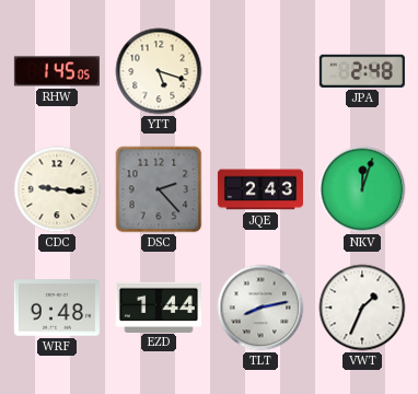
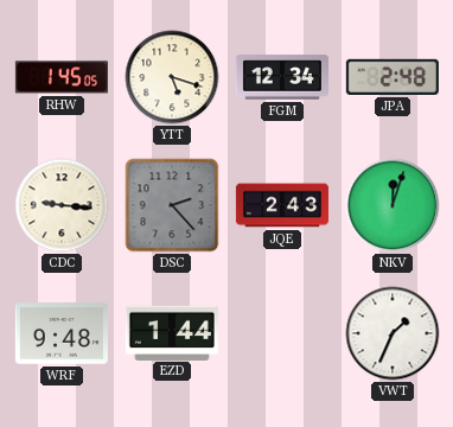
FGM: none -> 12:34 (282, 77)
TLT: 8:13 -> none (260, 308)
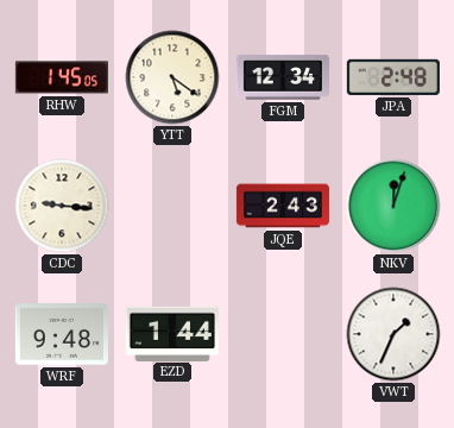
YTT: 5:18 -> 5:21 (172, 77)
DSC: 2:23 -> none (172, 205)
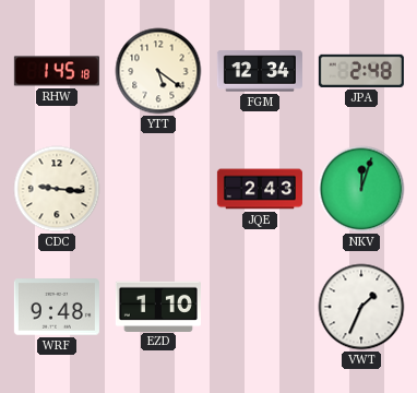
RHW: 1:45:05 -> 1:45:18 (57, 71)
EZD: 1:44 -> 1:10 (158, 306)
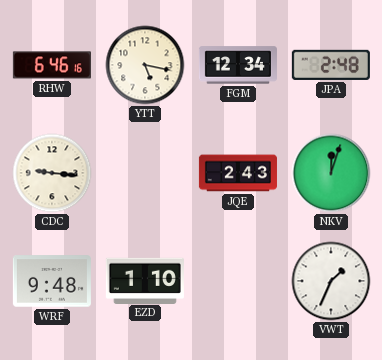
RHW: 1:45 -> 6:46 (52, 65)
YTT: 5:21 -> 5:17 (145, 65)
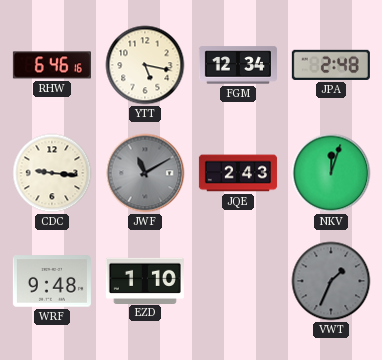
JWF: none -> 11:10 (145, 173)
VWT dial: white -> grey (331, 281)
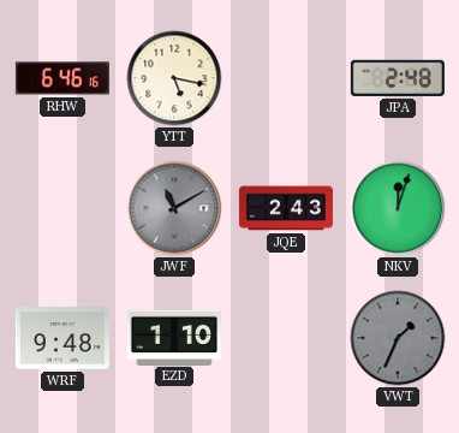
FGM: 12:34 -> none (238, 65)
CDC: 9:16 -> none (52, 173)
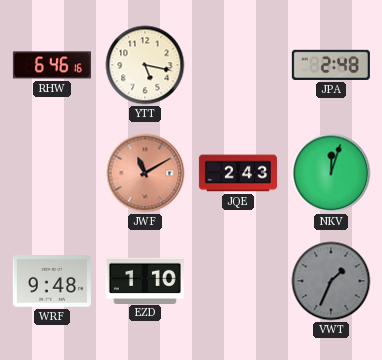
JWF dial: grey -> salmon (145, 173)
